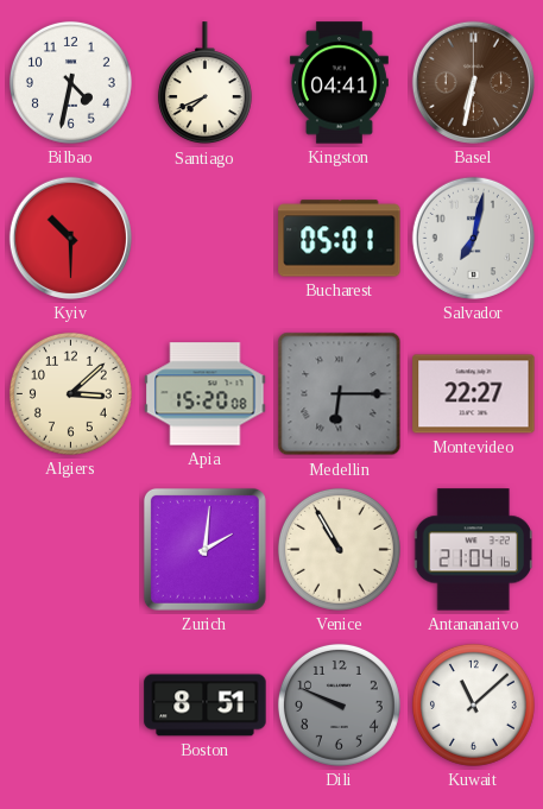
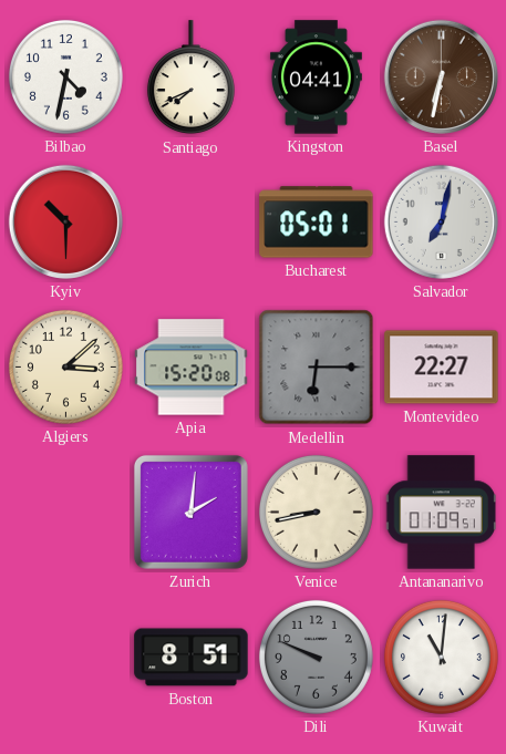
Venice: 10:55 -> 8:43 (316, 512)
Antananarivo: 21:04 -> 01:09 (441, 513)
Kuwait: 11:08 -> 11:01 (441, 657)
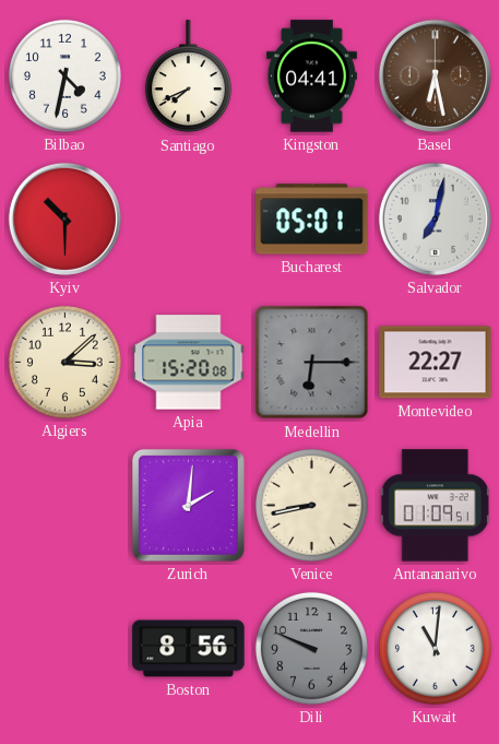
Basel: 6:32 -> 6:28 (435, 75)
Boston: 8:51 -> 8:56 (189, 649)
